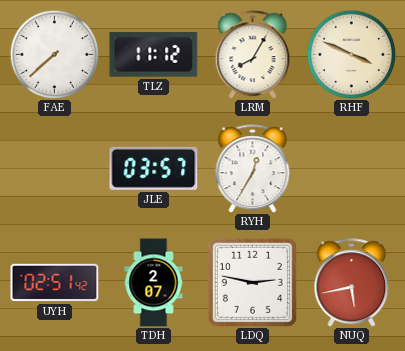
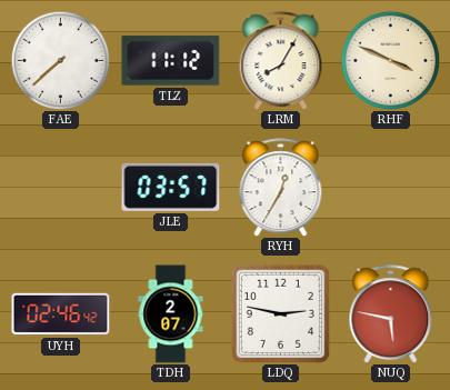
UYH: 02:51 -> 02:46 (61, 314)
NUQ: 5:43 -> 5:47 (391, 314)
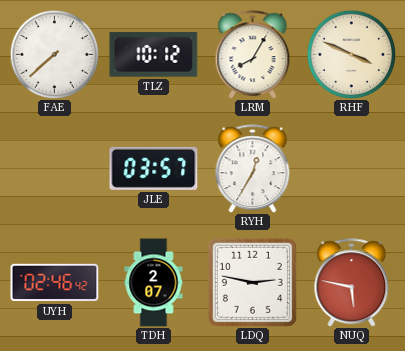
TLZ: 11:12 -> 10:12 (154, 55)
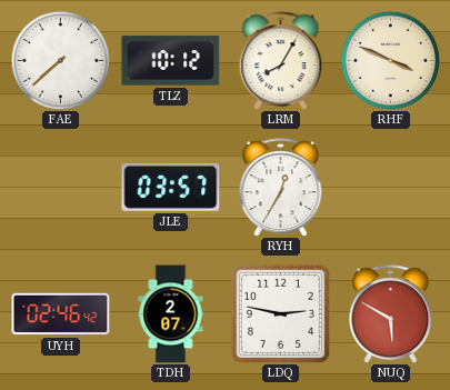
NUQ: 5:47 -> 5:50 (391, 314)
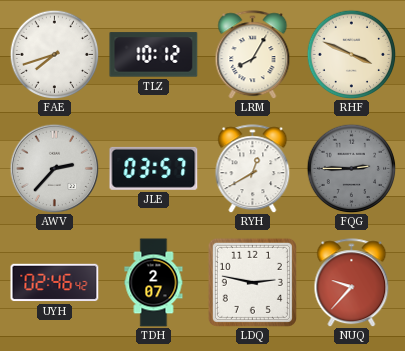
FAE: 7:38 -> 7:42 (54, 54)
AWV: none -> 2:37 (54, 168)
RYH: 12:35 -> 12:40 (253, 169)
FQG: none -> 2:45 (351, 168)
NUQ: 5:50 -> 9:37 (352, 283)
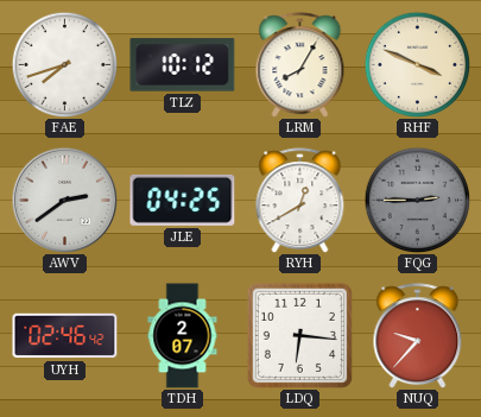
AWV: 2:37 -> 2:39 (64, 200)
JLE: 03:57 -> 04:25 (183, 200)
LDQ: 2:47 -> 6:16 (299, 335)
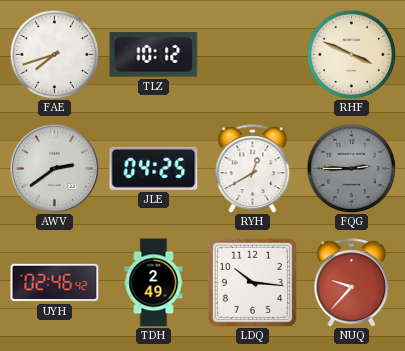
LRM: 8:05 -> none (300, 65)
TDH: 2:07 -> 2:49 (154, 283)
LDQ: 6:16 -> 10:16 (252, 282)
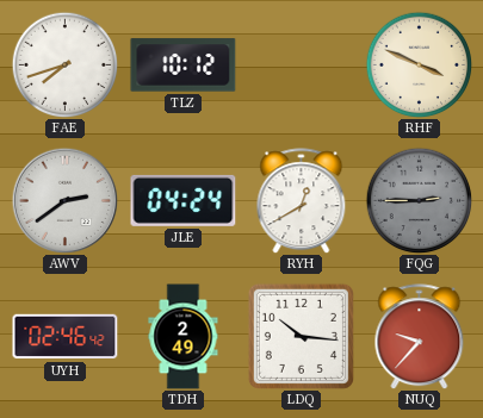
JLE: 04:25 -> 04:24 (184, 200)
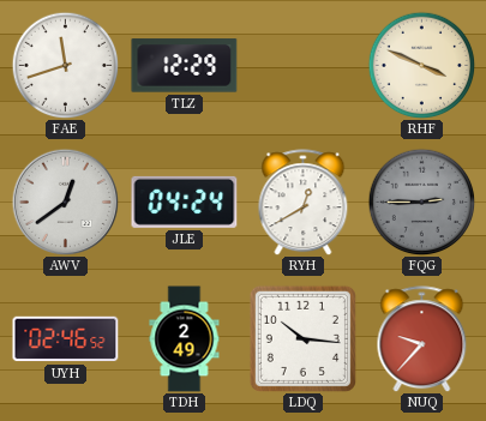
FAE: 7:42 -> 11:42 (65, 65)
TLZ: 10:12 -> 12:29 (185, 66)
AWV: 2:39 -> 12:39 (65, 202)
UYH: 02:46:42 -> 02:46:52 (66, 339)
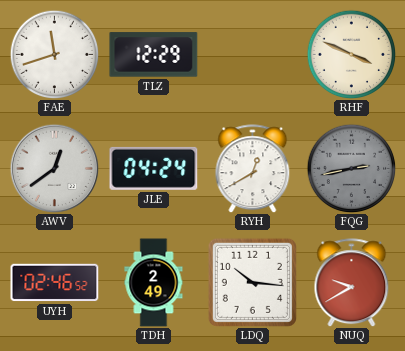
FQG: 2:45 -> 2:43 (351, 168)
NUQ: 9:37 -> 9:40 (352, 283)
